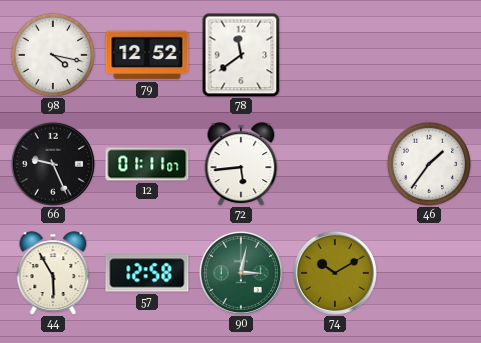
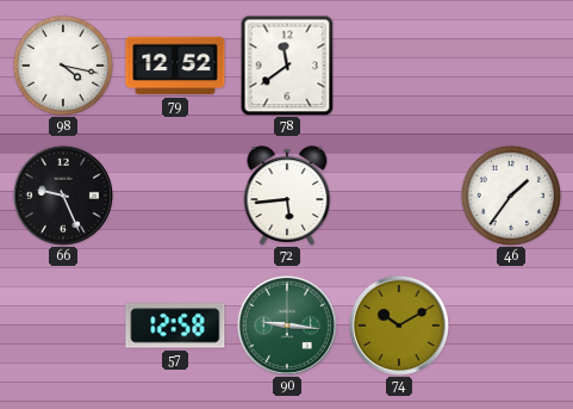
12: 01:11 -> none (147, 164)
44: 5:55 -> none (53, 273)
90: 3:02 -> 9:16 (287, 326)
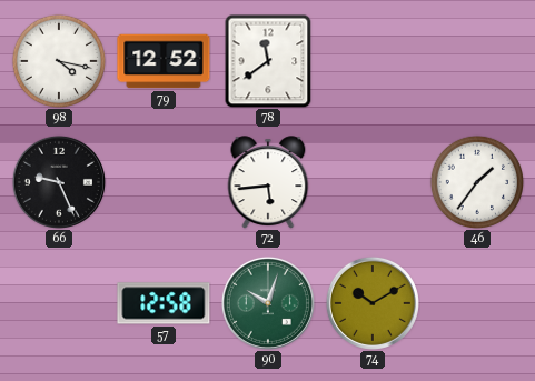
90: 9:16 -> 10:03 (268, 303)
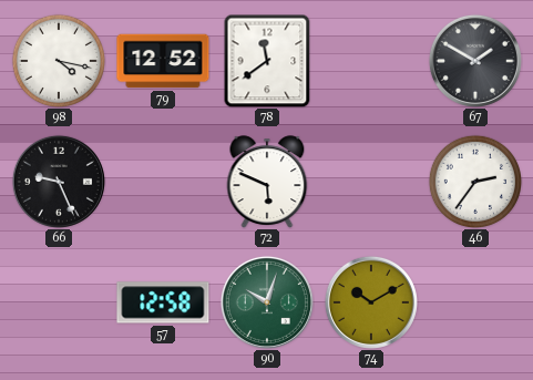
67: none -> 1:50 (475, 61)
72: 5:44 -> 5:49 (267, 182)
46: 1:36 -> 2:36 (474, 181)
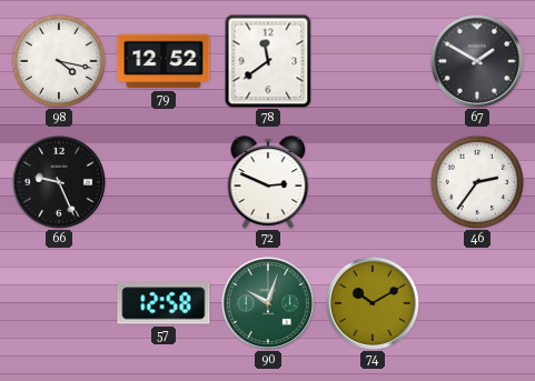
72: 5:49 -> 2:49 (268, 182)
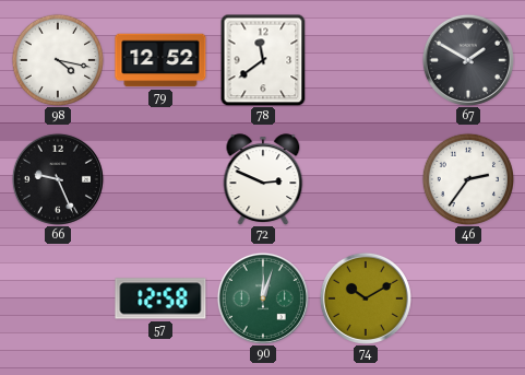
90: 10:03 -> 12:03 (263, 298)
